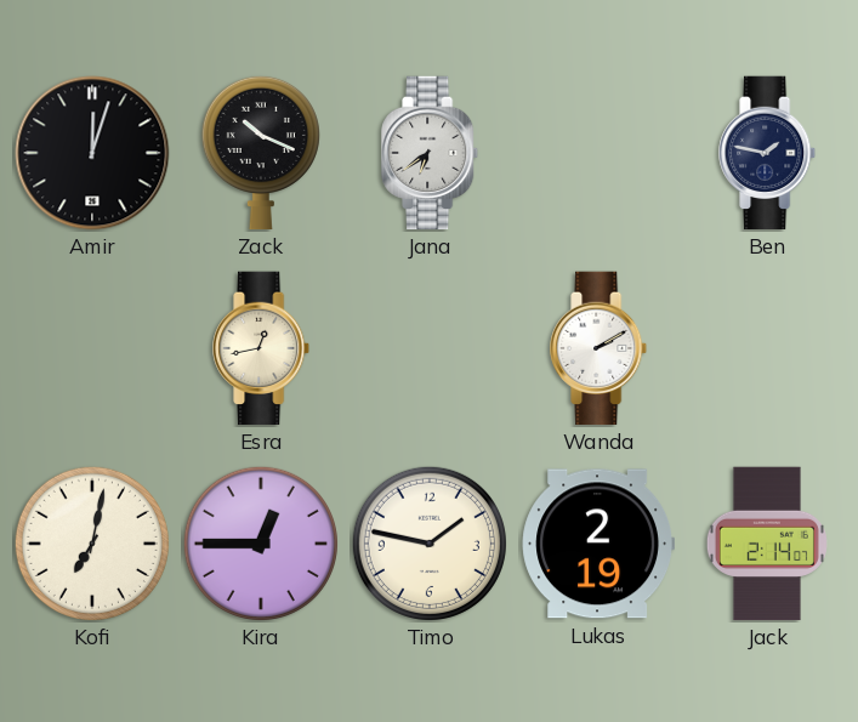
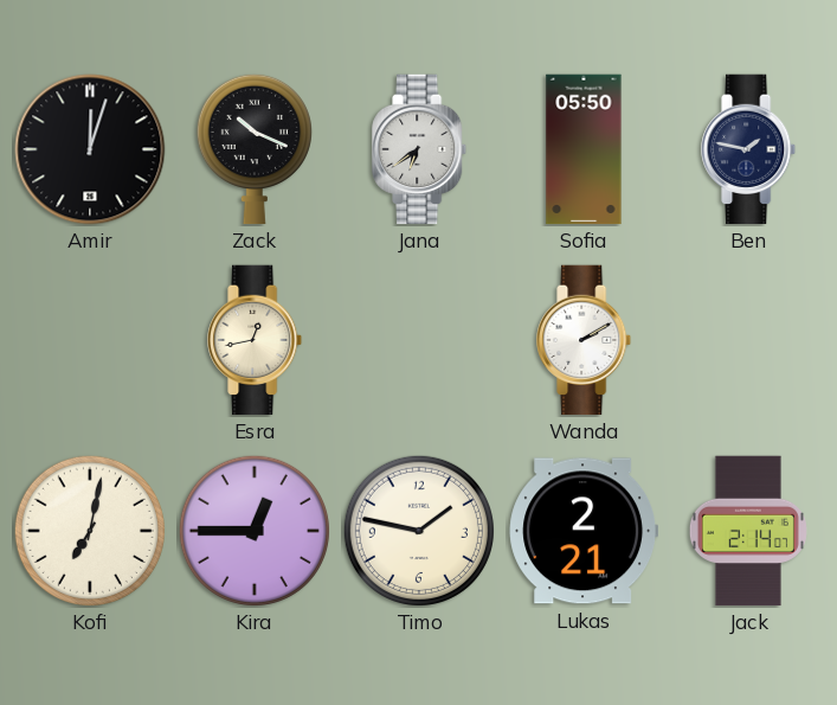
Sofia: none -> 05:50 (584, 149)
Lukas: 2:19 -> 2:21 (582, 531)
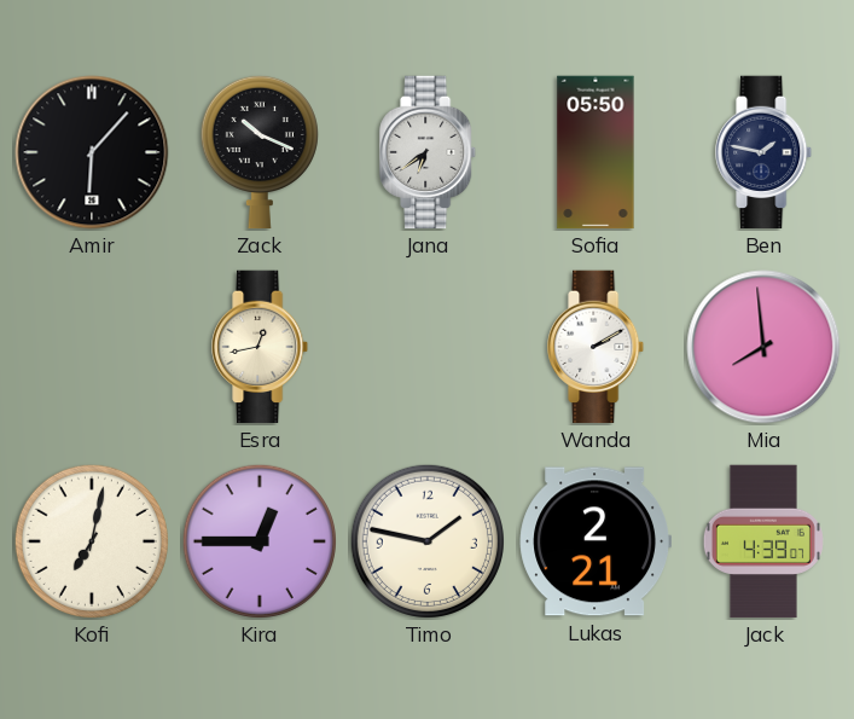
Amir: 12:03 -> 6:07 (92, 152)
Mia: none -> 7:59 (763, 347)
Jack: 2:14 -> 4:39 (763, 541)
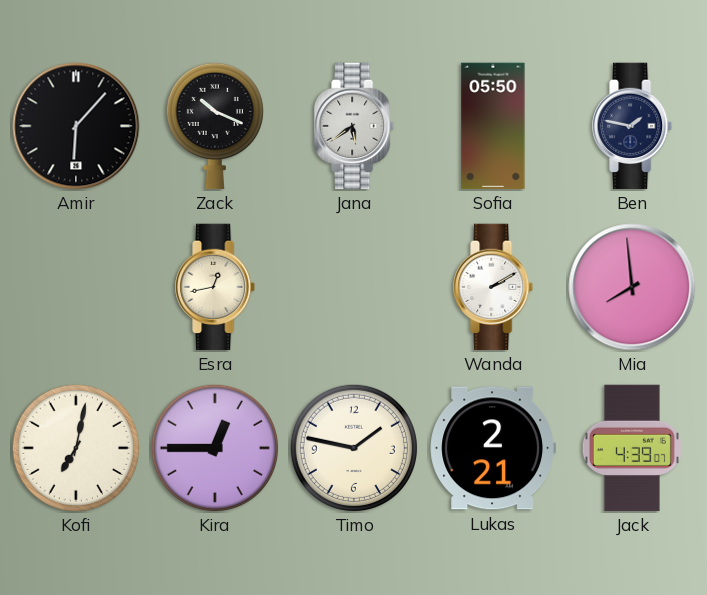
Jana: 6:39 -> 5:39 (355, 126)
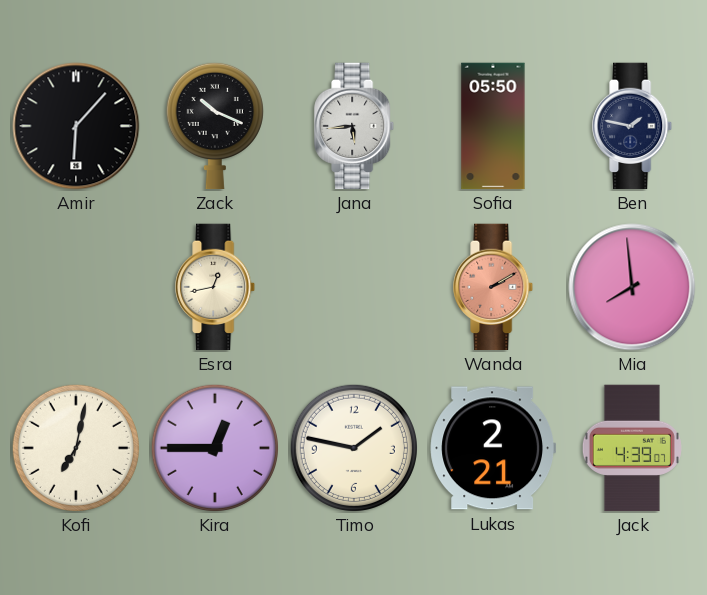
Jana: 5:39 -> 5:44 (355, 126)
Wanda dial: white -> salmon (494, 287)
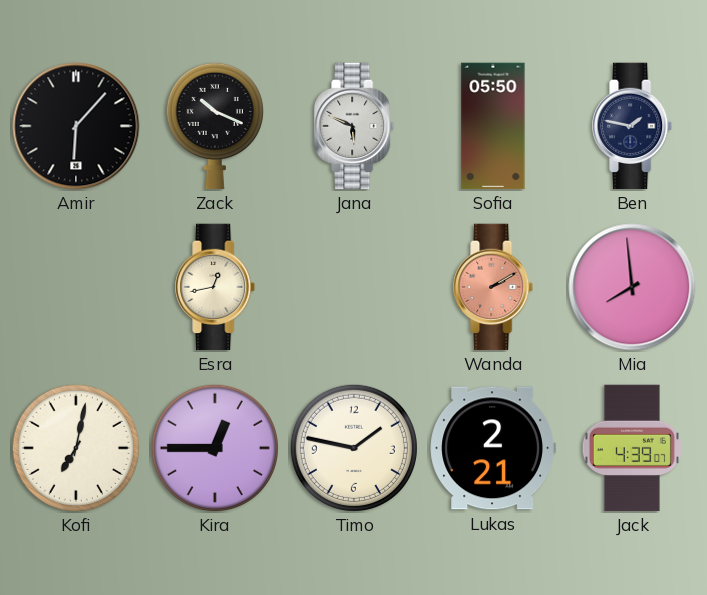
Jana: 5:44 -> 5:49 (355, 126)
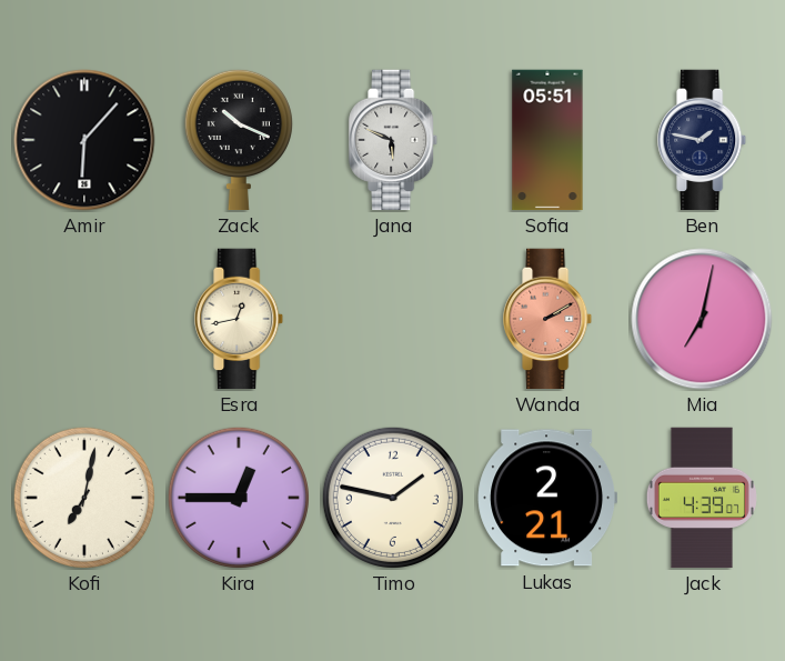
Sofia: 05:50 -> 05:51 (547, 140)
Mia: 7:59 -> 7:02 (702, 319)
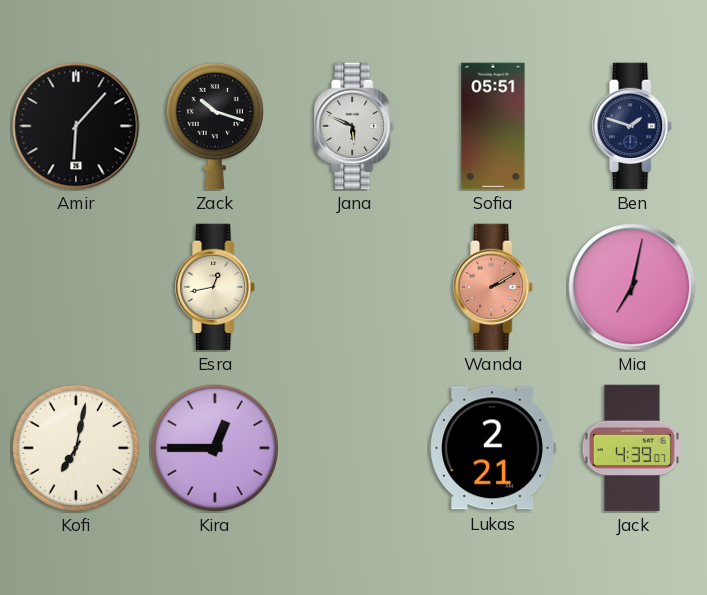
Zack: 10:19 -> 10:18 (215, 126)
Ben: 1:47 -> 1:48 (633, 126)
Timo: 1:47 -> none (393, 498)
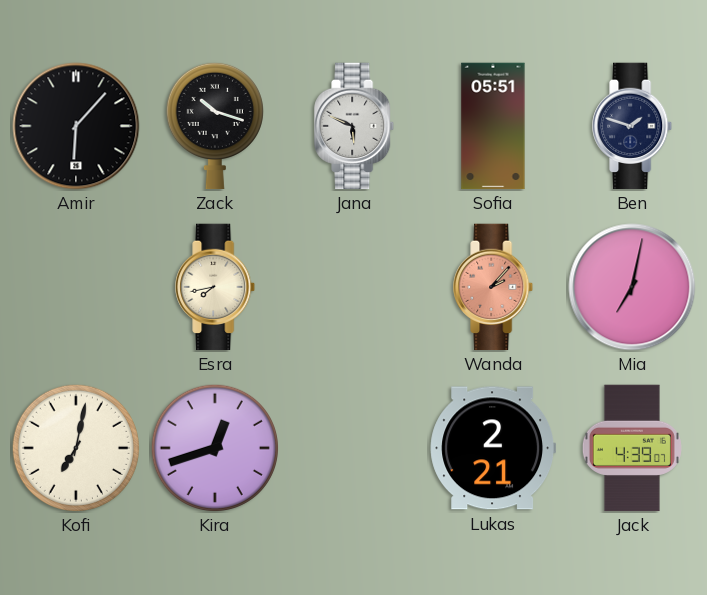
Esra: 12:43 -> 7:43 (216, 287)
Wanda: 2:10 -> 2:07 (494, 287)
Kira: 12:45 -> 12:42 (215, 448)
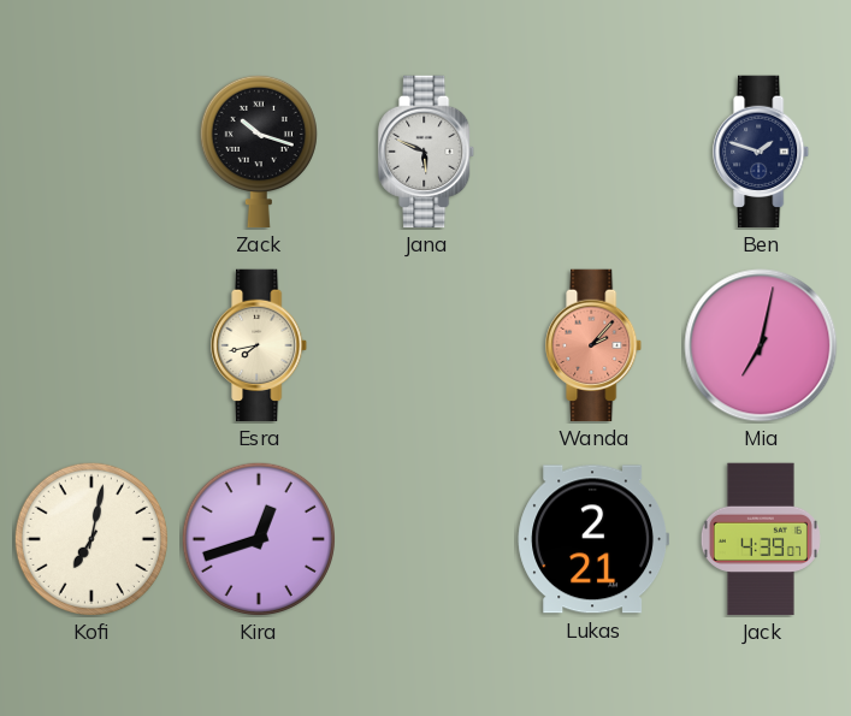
Amir: 6:07 -> none (76, 126)
Sofia: 05:51 -> none (493, 126)
